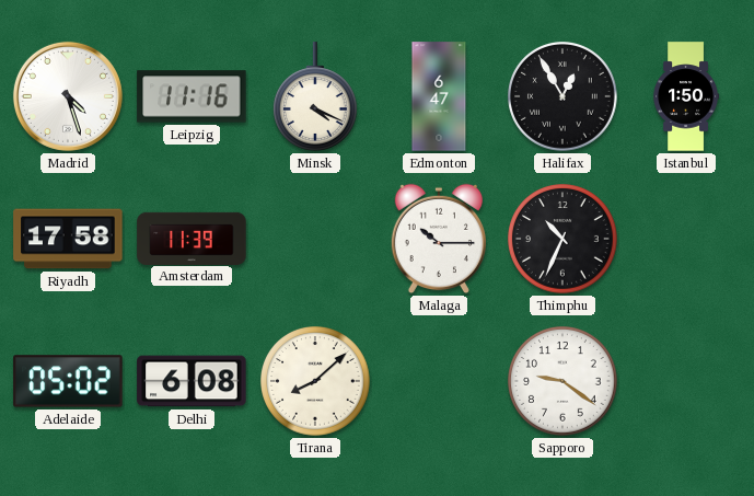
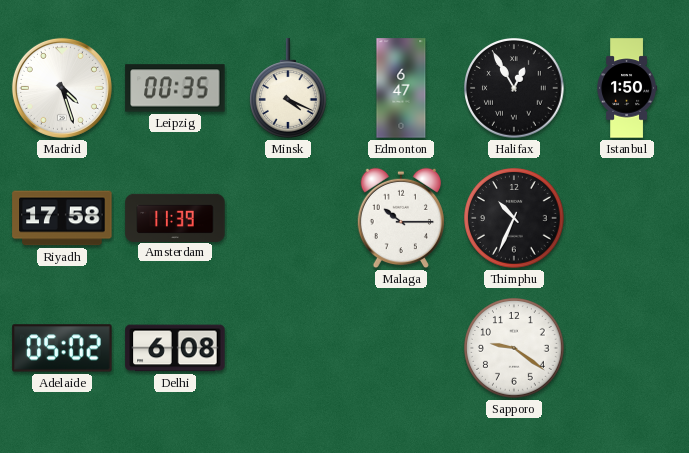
Leipzig: 11:16 -> 00:35 (175, 88)
Tirana: 8:08 -> none (316, 382)
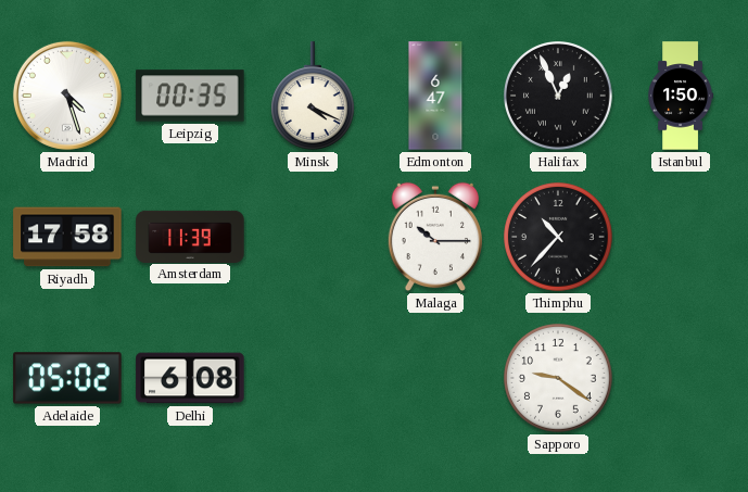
Halifax: 12:55 -> 12:56 (559, 97)
Thimphu: 10:34 -> 10:37 (559, 238)
